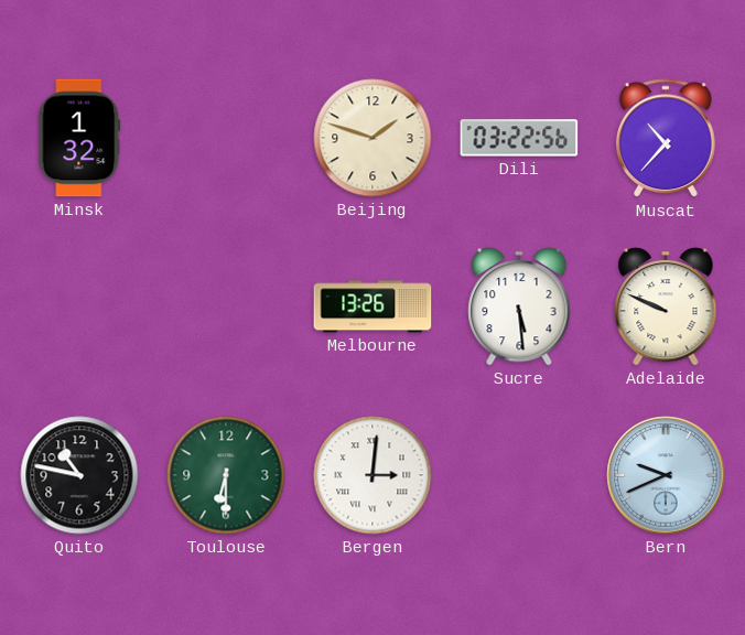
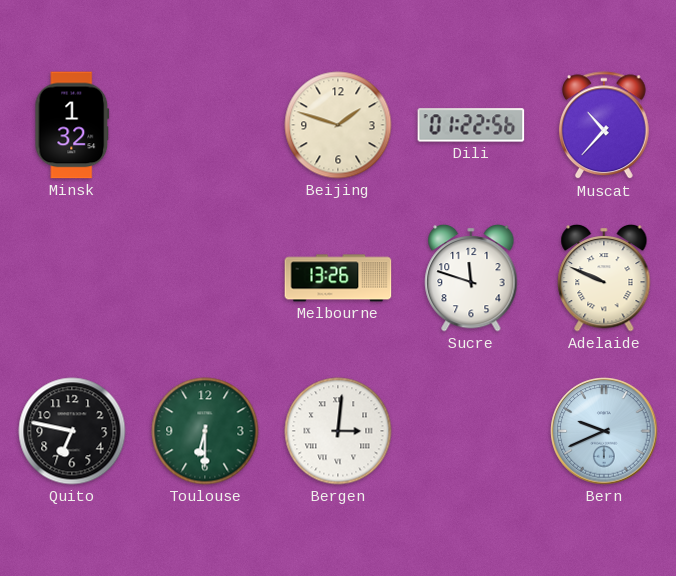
Dili: 03:22 -> 01:22 (471, 125)
Sucre: 5:29 -> 11:48 (471, 278)
Quito: 10:47 -> 6:47 (72, 431)
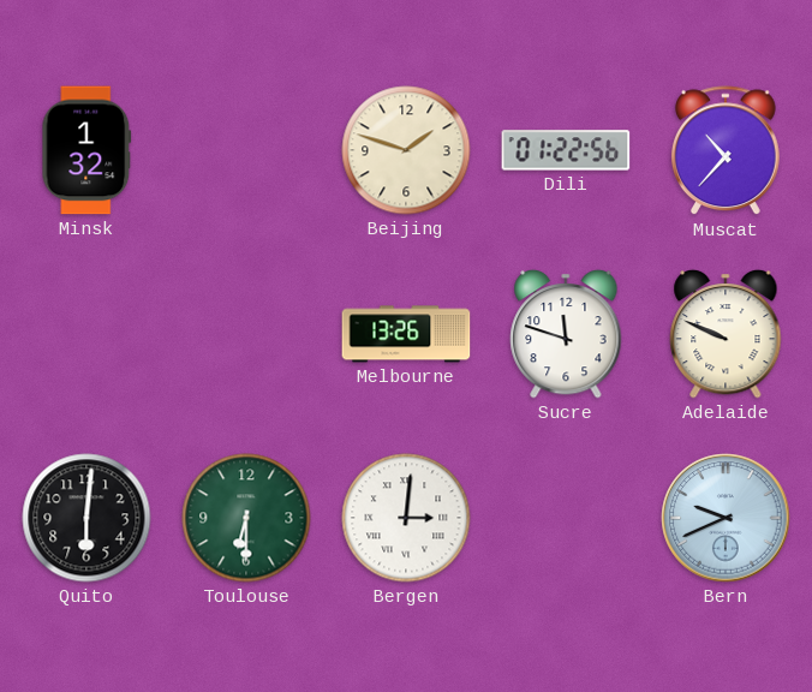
Quito: 6:47 -> 6:01 (86, 518)
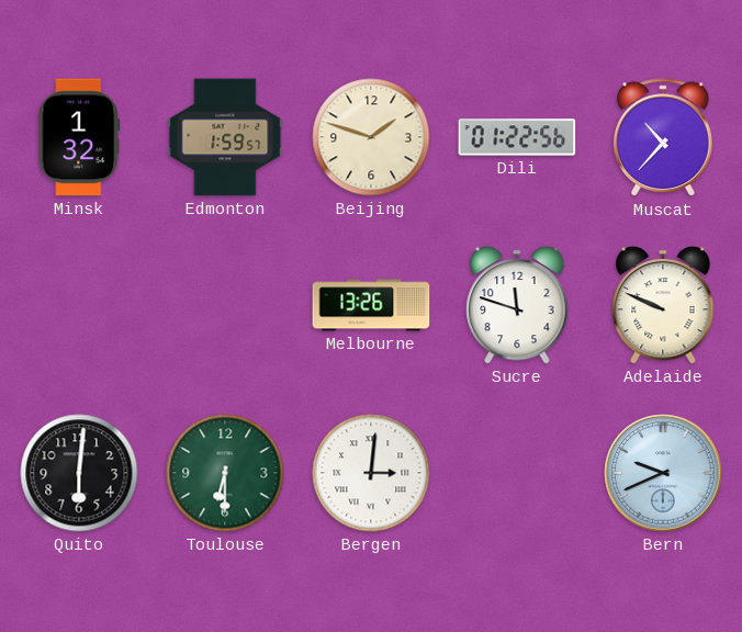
Edmonton: none -> 1:59 (225, 137)
